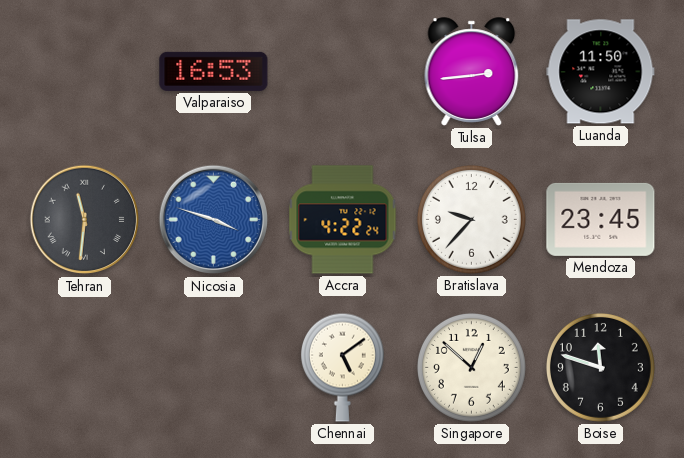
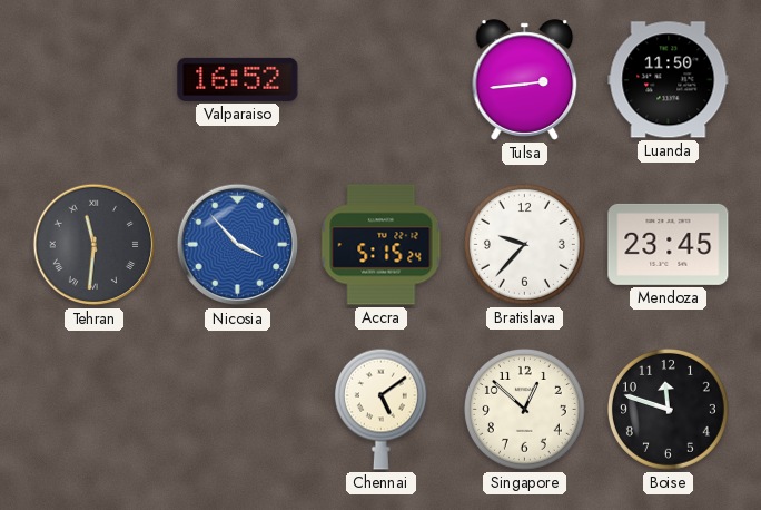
Valparaiso: 16:53 -> 16:52 (238, 79)
Nicosia: 3:48 -> 3:53 (238, 245)
Accra: 4:22 -> 5:15 (382, 245)
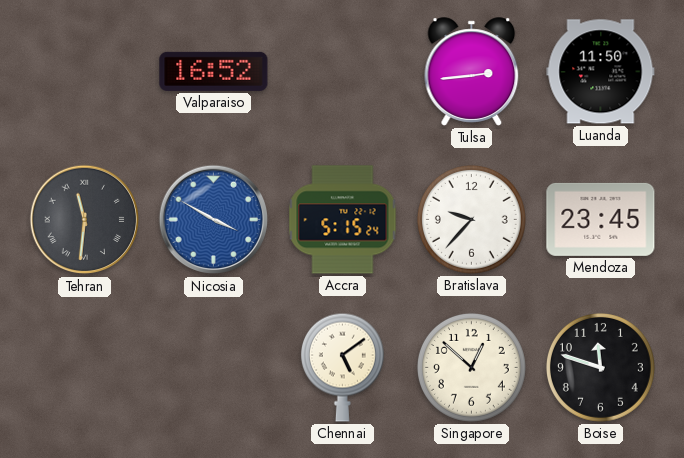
Nicosia: 3:53 -> 3:50 (214, 220)
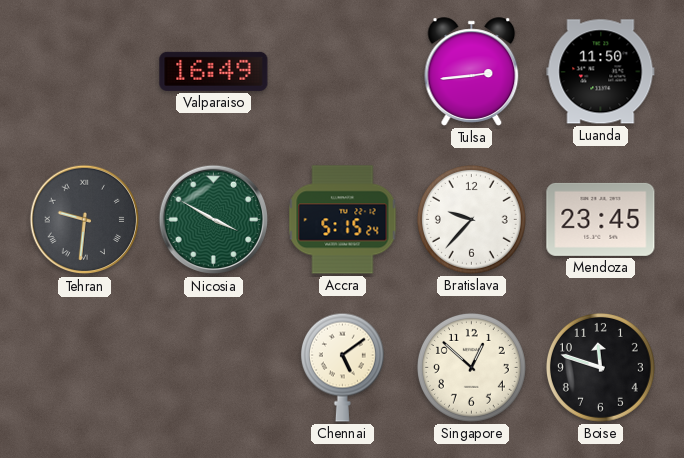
Valparaiso: 16:52 -> 16:49 (214, 71)
Tehran: 11:31 -> 9:31 (85, 220)
Nicosia dial: blue -> green (214, 220)
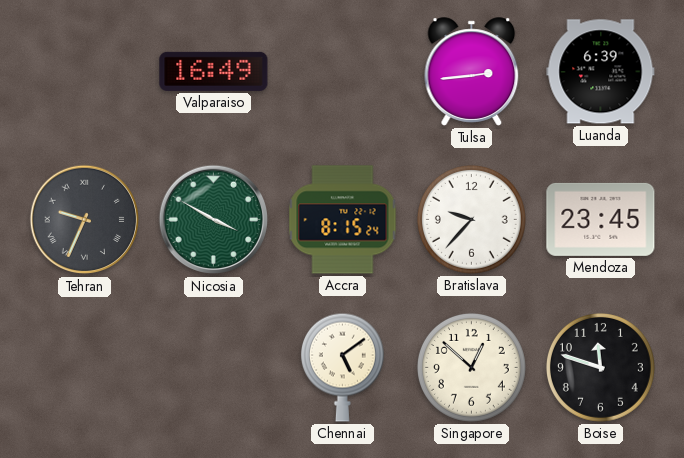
Luanda: 11:50 -> 6:39 (601, 72)
Tehran: 9:31 -> 9:34 (85, 220)
Accra: 5:15 -> 8:15 (343, 220)
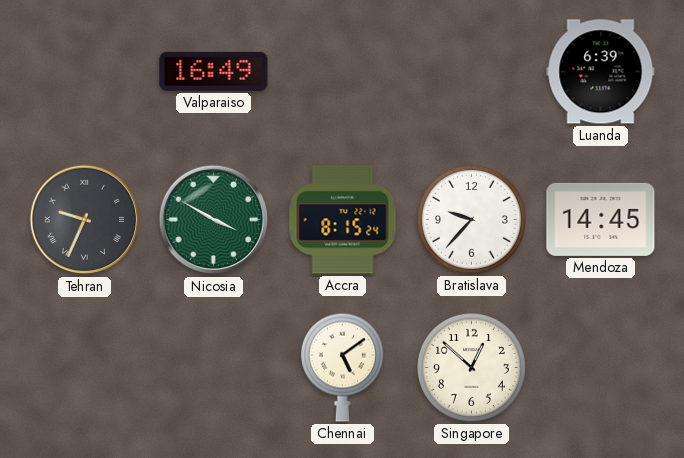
Tulsa: 2:44 -> none (472, 72)
Mendoza: 23:45 -> 14:45 (601, 219)
Boise: 11:48 -> none (600, 367)
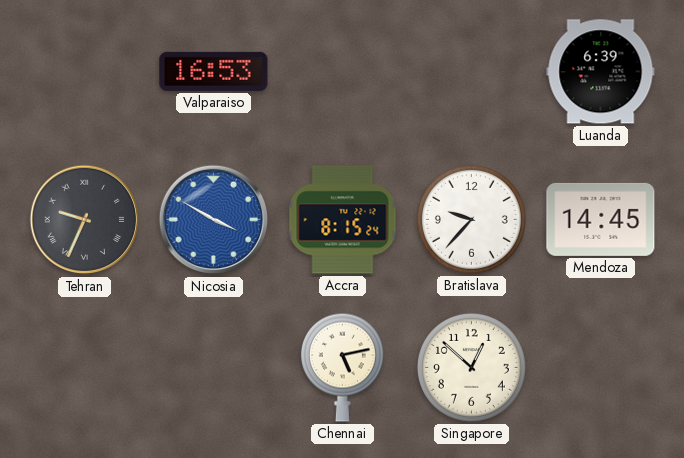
Valparaiso: 16:49 -> 16:53 (214, 71)
Nicosia dial: green -> blue (214, 220)
Chennai: 5:09 -> 5:13 (342, 367)
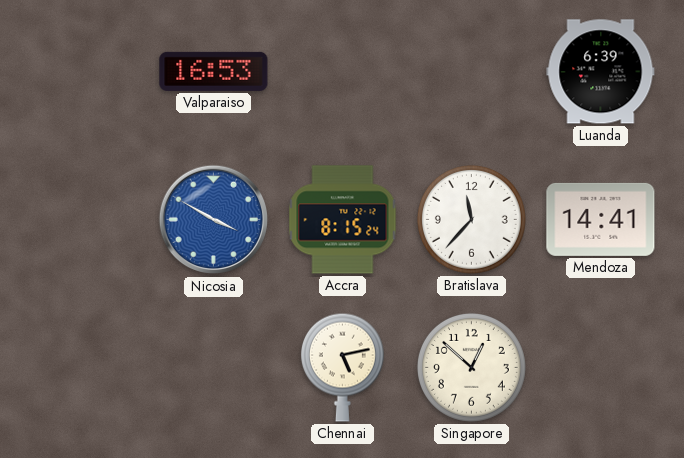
Tehran: 9:34 -> none (85, 220)
Bratislava: 9:37 -> 11:37 (471, 219)
Mendoza: 14:45 -> 14:41 (601, 219)
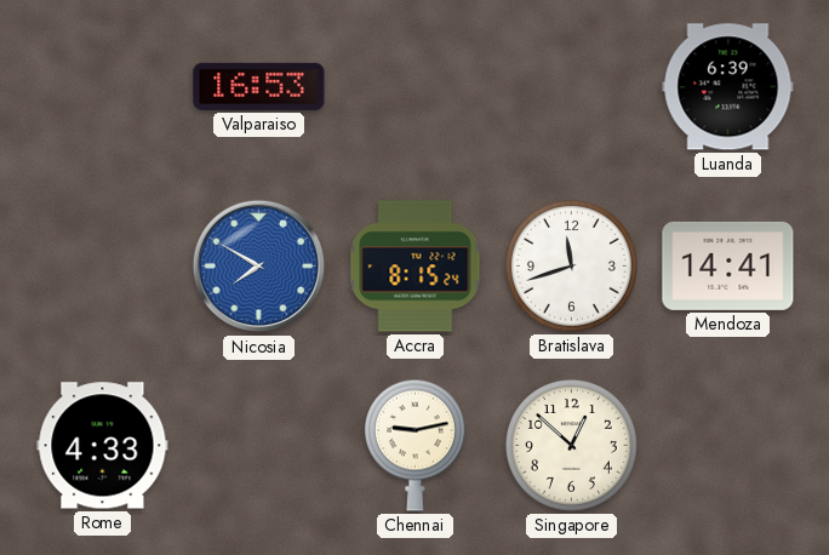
Nicosia: 3:50 -> 7:50 (259, 267)
Bratislava: 11:37 -> 11:42 (571, 265)
Rome: none -> 4:33 (103, 446)
Chennai: 5:13 -> 9:13 (414, 445)
